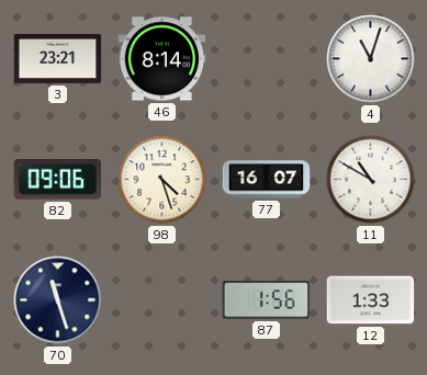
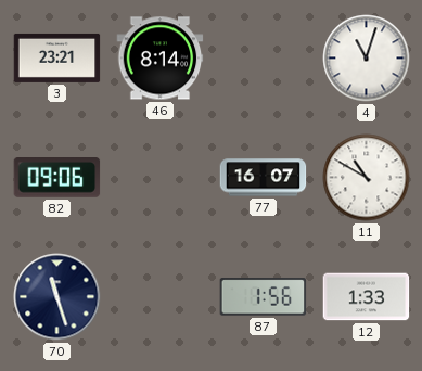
98: 4:27 -> none (162, 180)
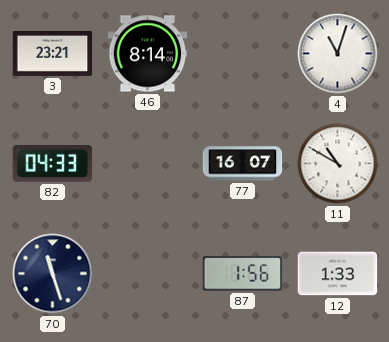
82: 09:06 -> 04:33 (53, 164)
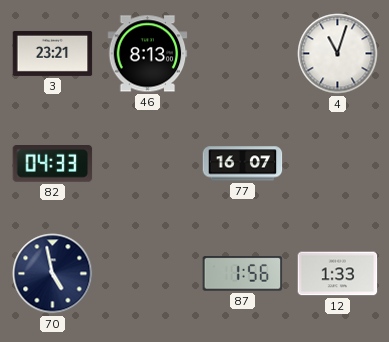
46: 8:14 -> 8:13 (148, 54)
11: 10:50 -> none (338, 164)
70: 11:27 -> 4:58 (53, 274)
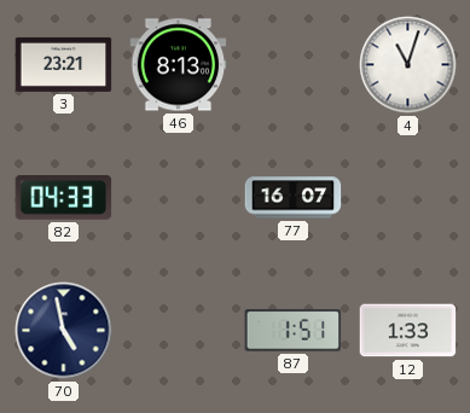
87: 1:56 -> 1:51 (294, 331)
